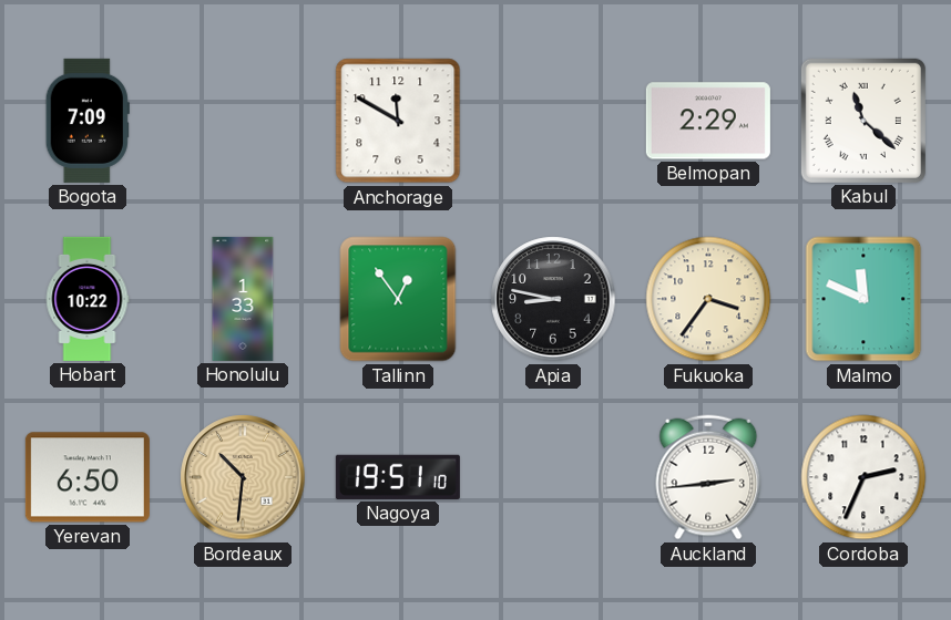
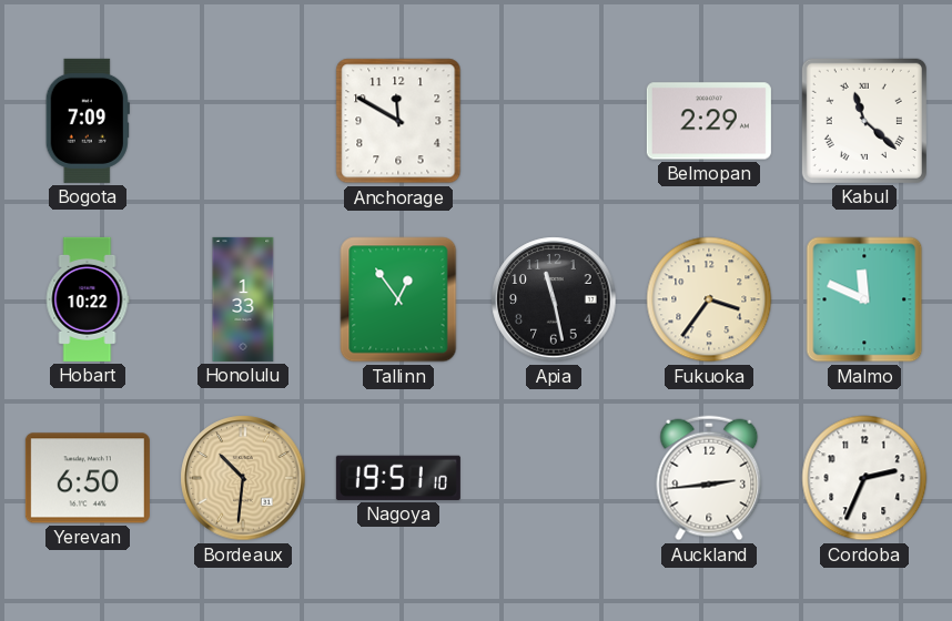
Apia: 8:47 -> 11:28 (554, 299)
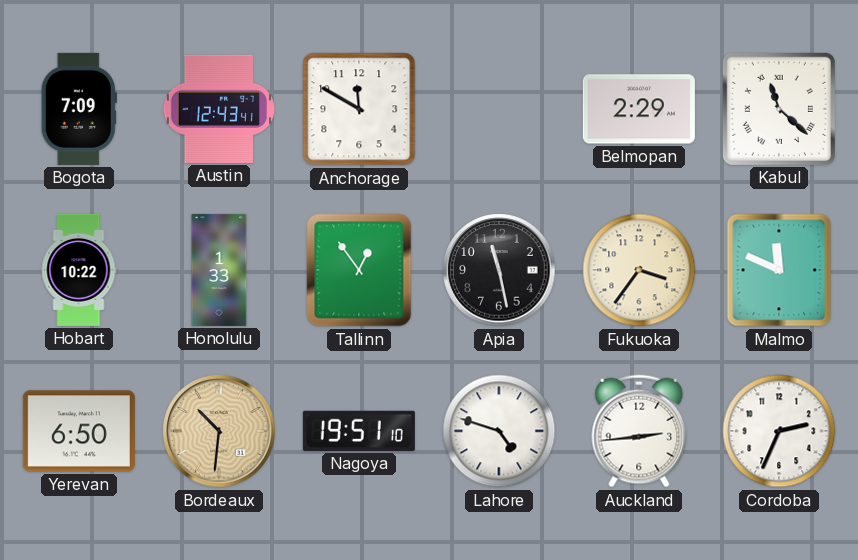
Austin: none -> 12:43 (218, 109)
Lahore: none -> 4:48 (499, 431)
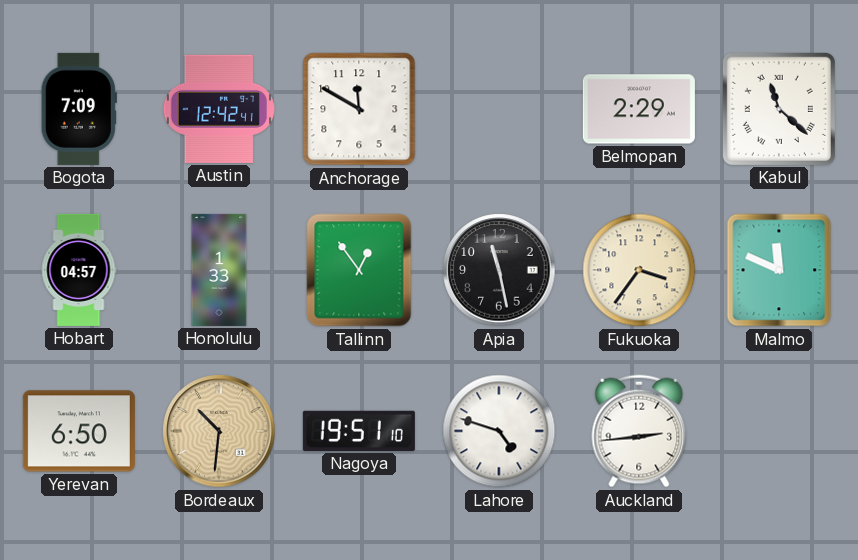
Austin: 12:43 -> 12:42 (218, 109)
Hobart: 10:22 -> 04:57 (79, 270)
Cordoba: 2:34 -> none (779, 431)
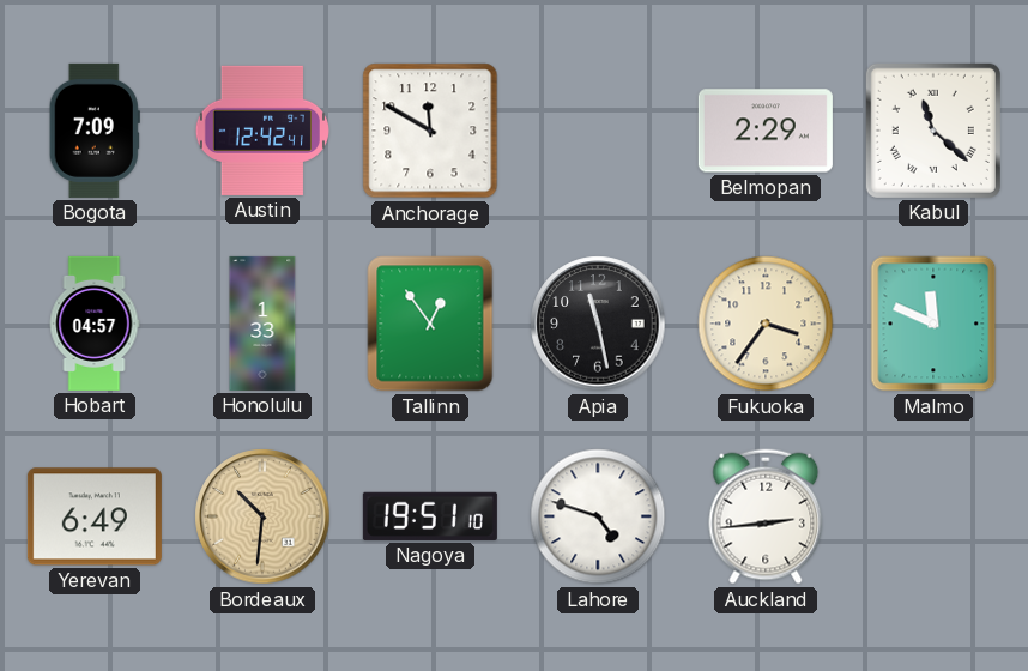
Yerevan: 6:50 -> 6:49 (95, 516)
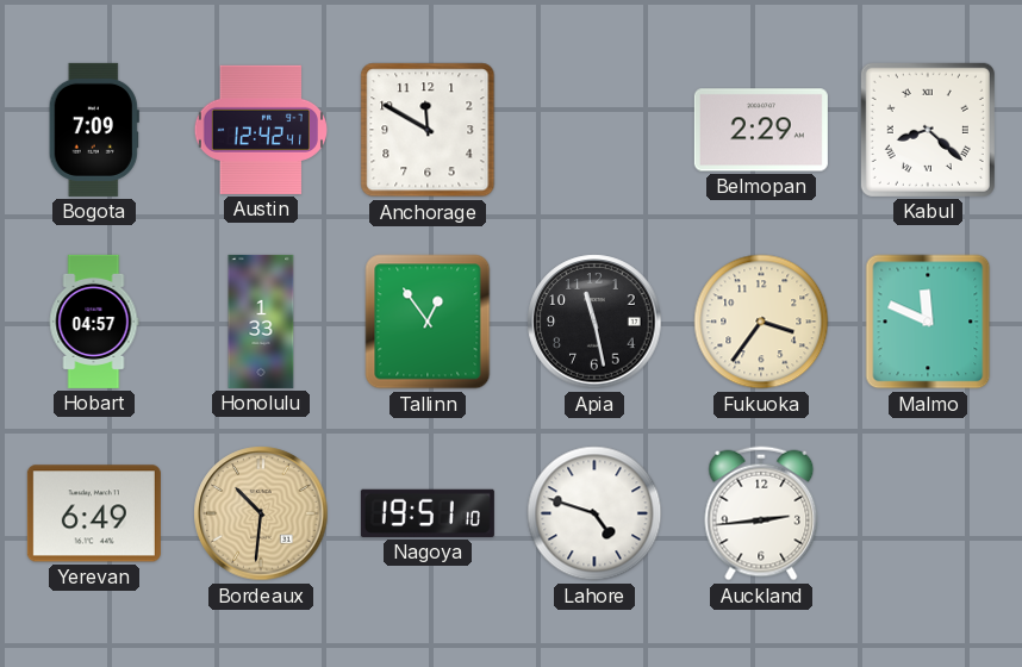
Kabul: 11:22 -> 8:22 (928, 130)
